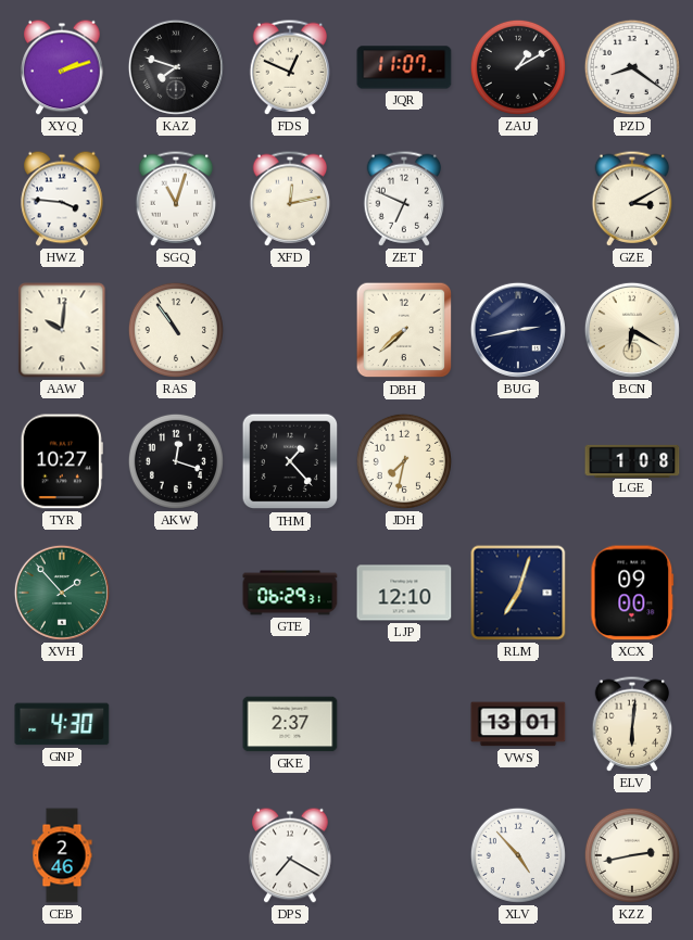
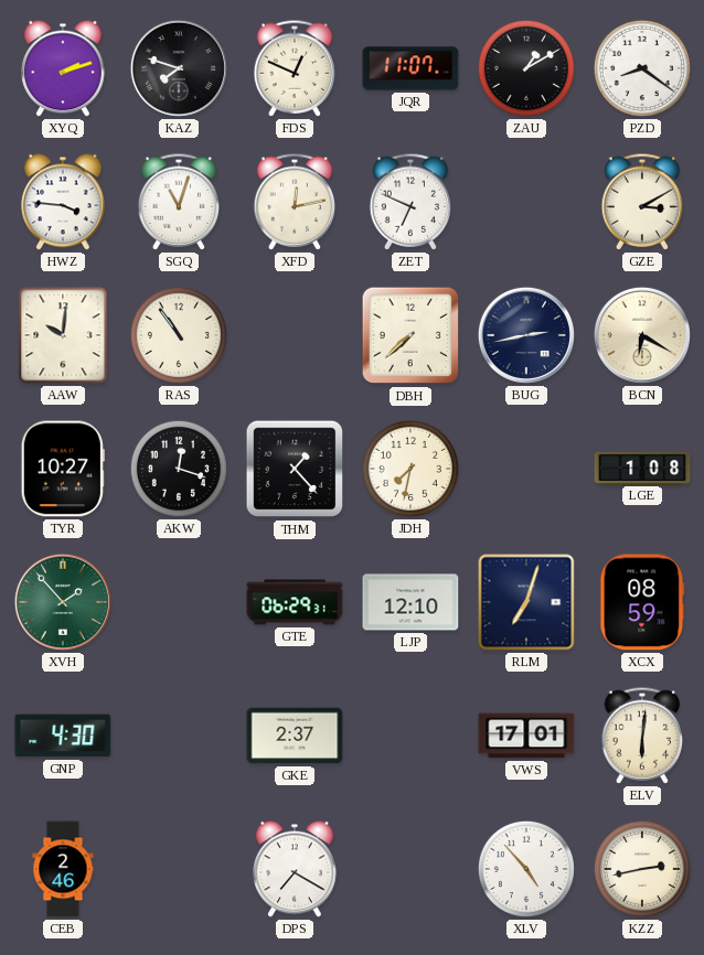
XCX: 09:00 -> 08:59 (642, 602)
VWS: 13:01 -> 17:01 (526, 736)
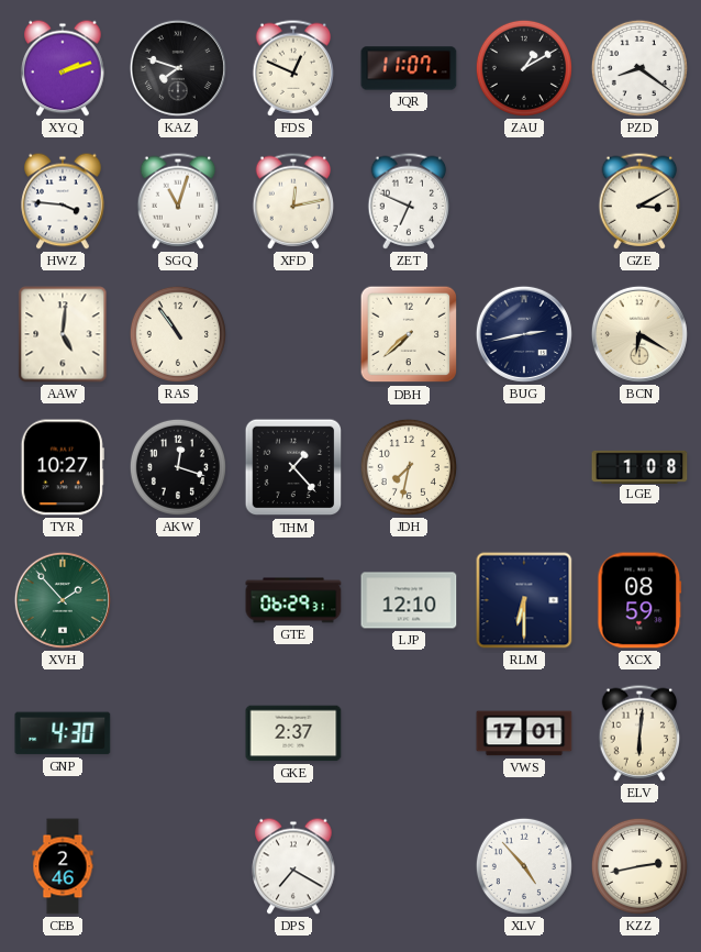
AAW: 10:01 -> 5:01 (63, 334)
RLM: 7:03 -> 6:30 (524, 600)
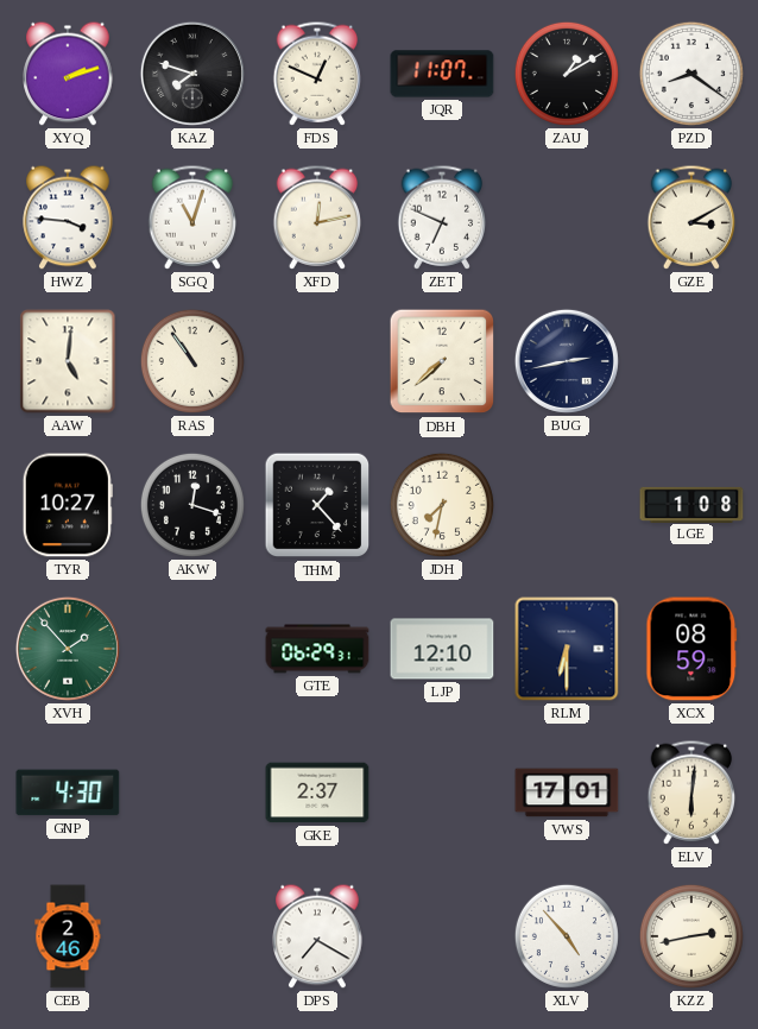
BCN: 6:20 -> none (639, 334)
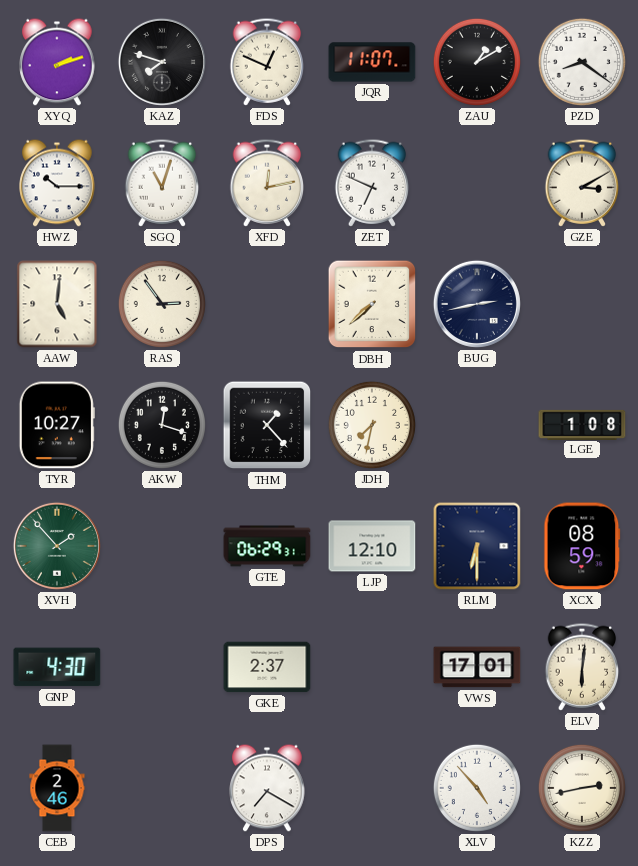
HWZ: 3:46 -> 10:15 (57, 183)
RAS: 10:54 -> 2:54 (162, 304)
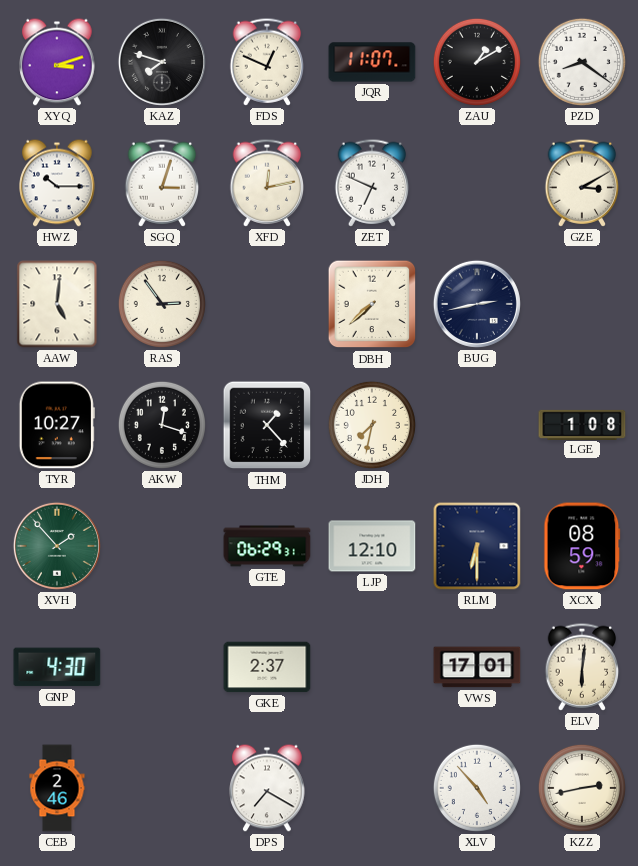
XYQ: 2:12 -> 3:12 (57, 62)
SGQ: 11:03 -> 3:03 (162, 183)
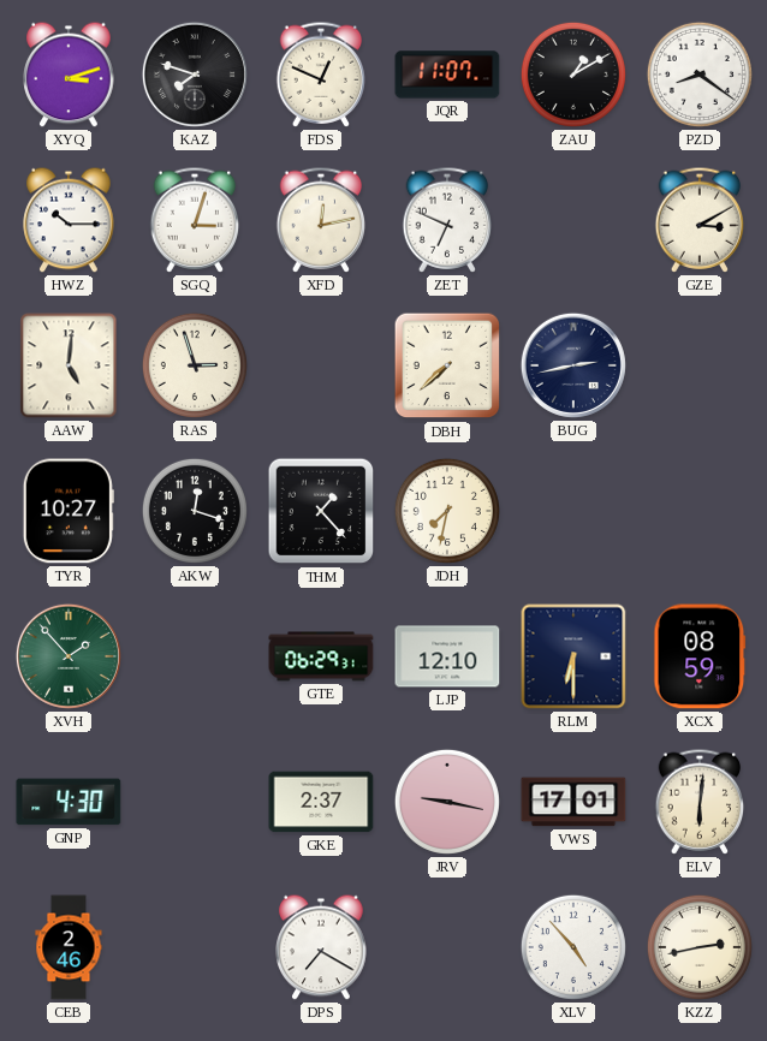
RAS: 2:54 -> 2:57 (195, 365)
LGE: 1:08 -> none (582, 424)
JRV: none -> 9:17 (447, 802)
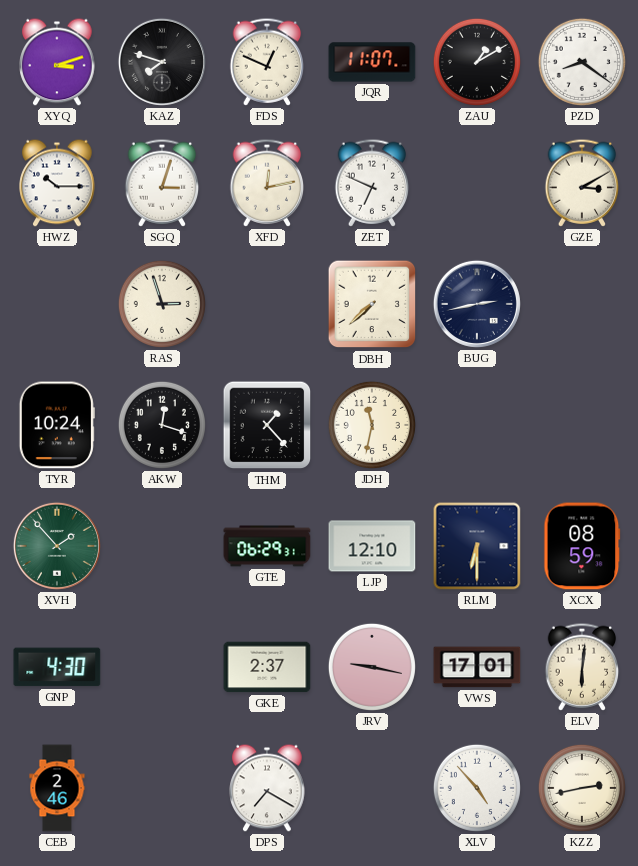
AAW: 5:01 -> none (69, 365)
TYR: 10:27 -> 10:24 (57, 425)
JDH: 7:32 -> 11:32 (372, 425)
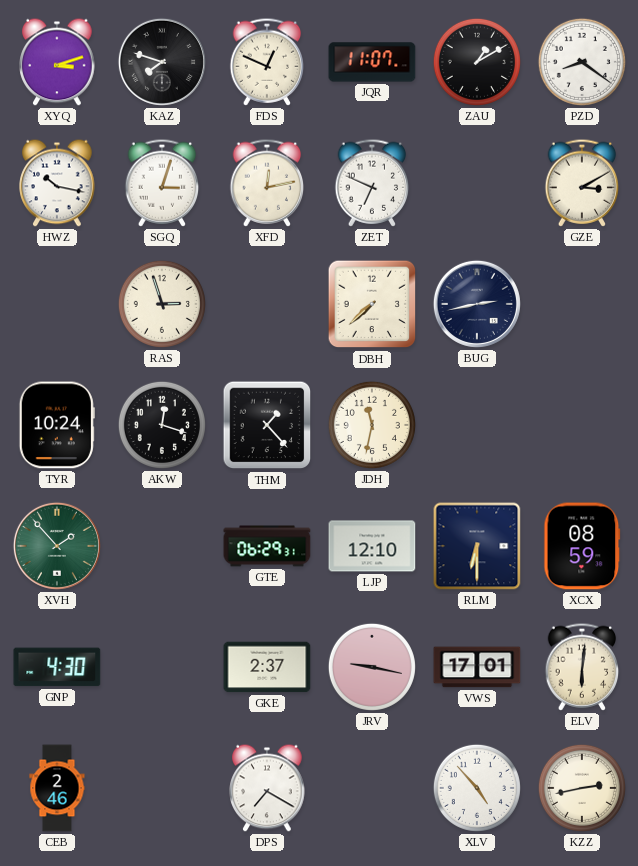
HWZ: 10:15 -> 10:17 (57, 183)
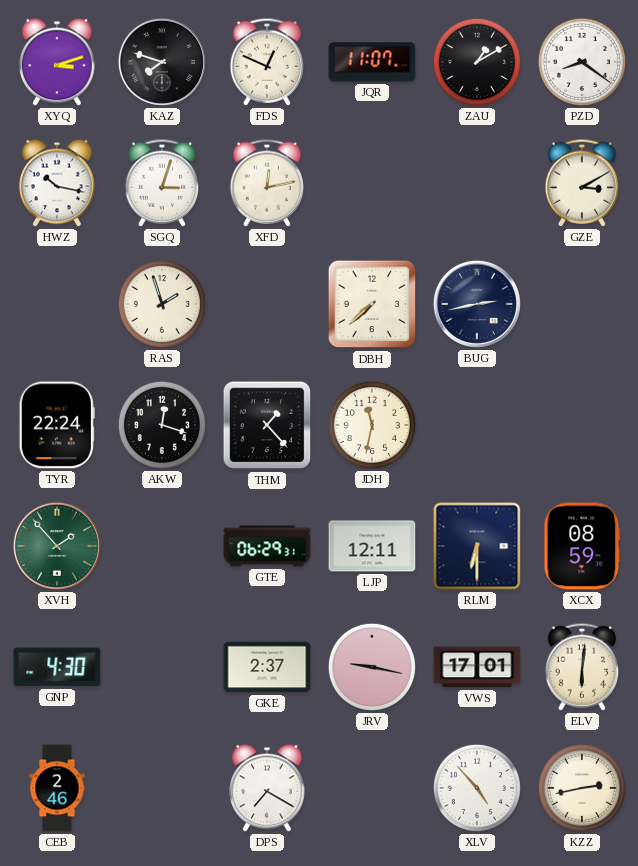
ZET: 6:49 -> none (372, 183)
RAS: 2:57 -> 1:57 (162, 304)
TYR: 10:24 -> 22:24 (57, 425)
LJP: 12:10 -> 12:11 (372, 546)
